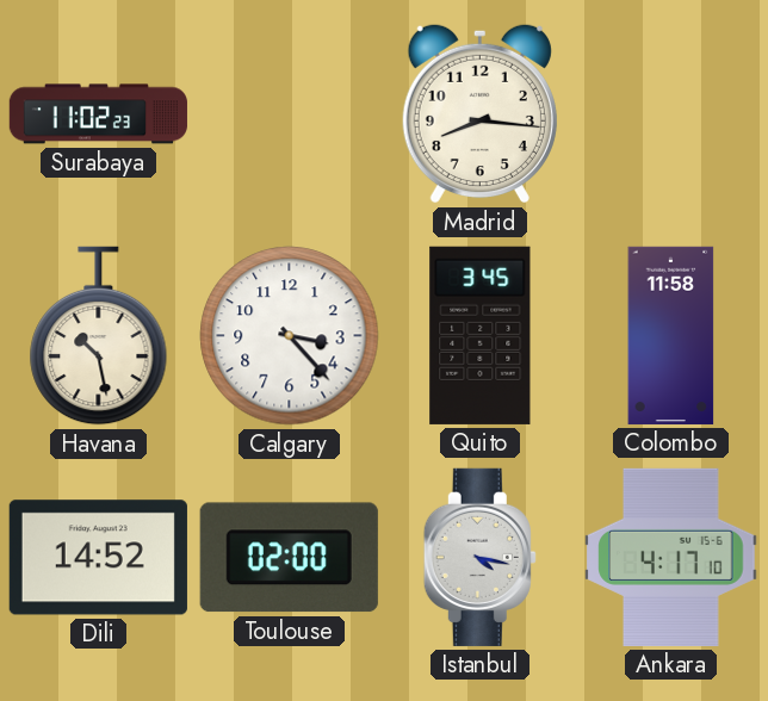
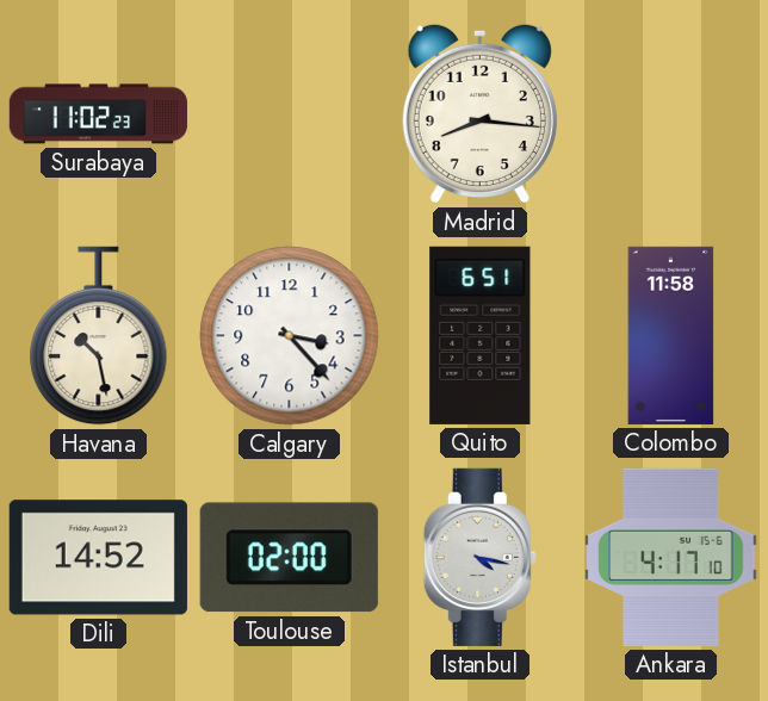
Quito: 3:45 -> 6:51 (481, 335)
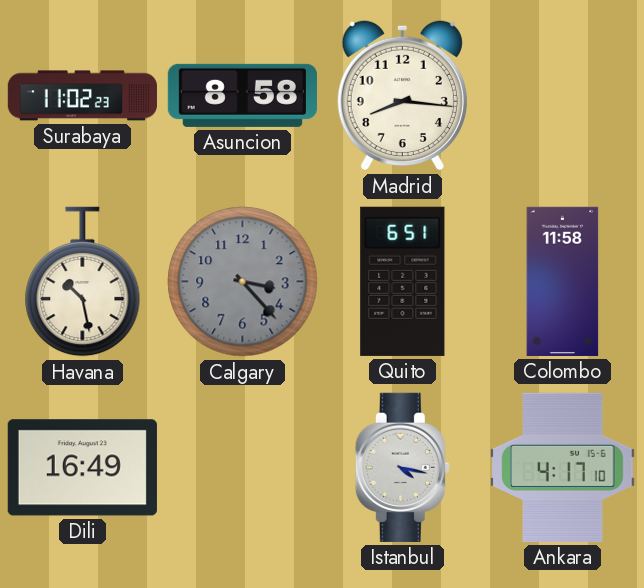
Asuncion: none -> 8:58 (242, 95)
Calgary dial: white -> grey (243, 282)
Dili: 14:52 -> 16:49 (82, 468)
Toulouse: 02:00 -> none (289, 558)
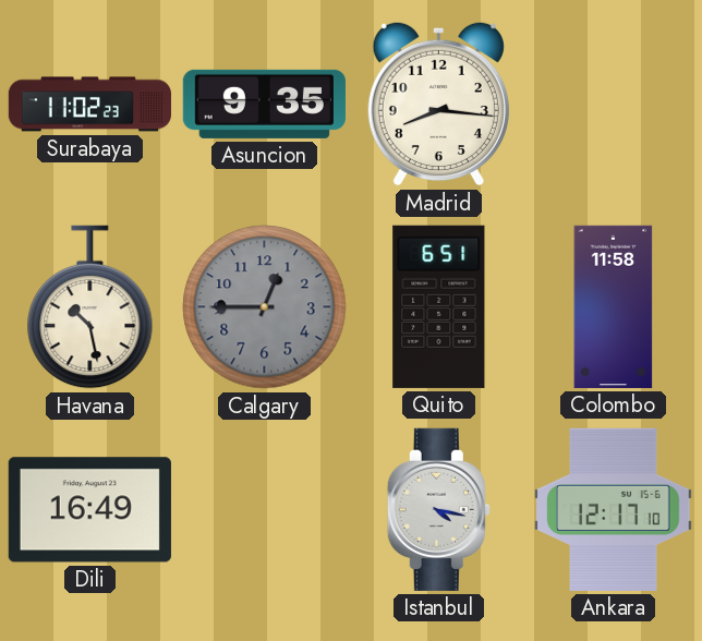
Asuncion: 8:58 -> 9:35 (264, 104)
Calgary: 3:23 -> 12:45 (265, 307)
Ankara: 4:17 -> 12:17 (614, 509)
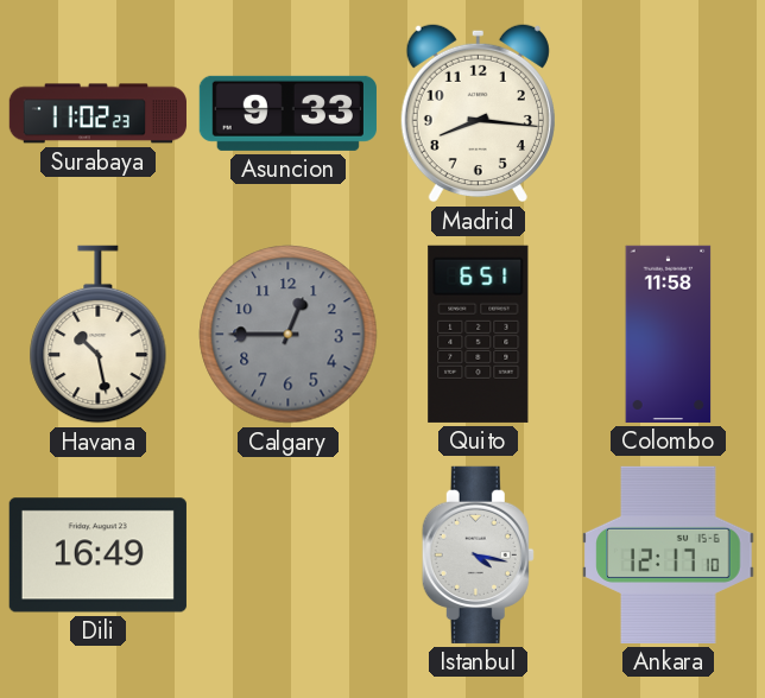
Asuncion: 9:35 -> 9:33 (287, 113)
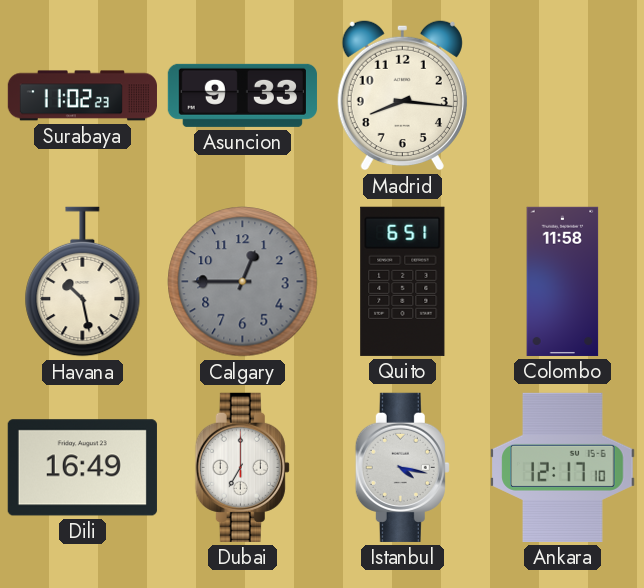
Dubai: none -> 7:00 (242, 467)
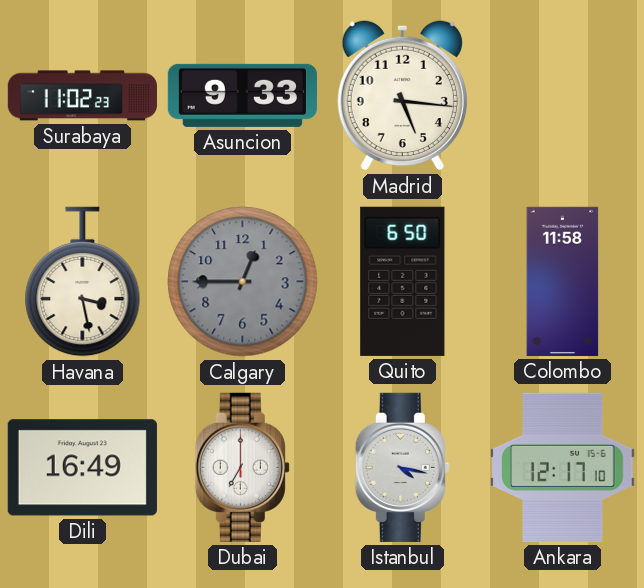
Madrid: 8:16 -> 5:16 (402, 95)
Havana: 10:28 -> 3:28 (83, 282)
Quito: 6:51 -> 6:50 (403, 281)
